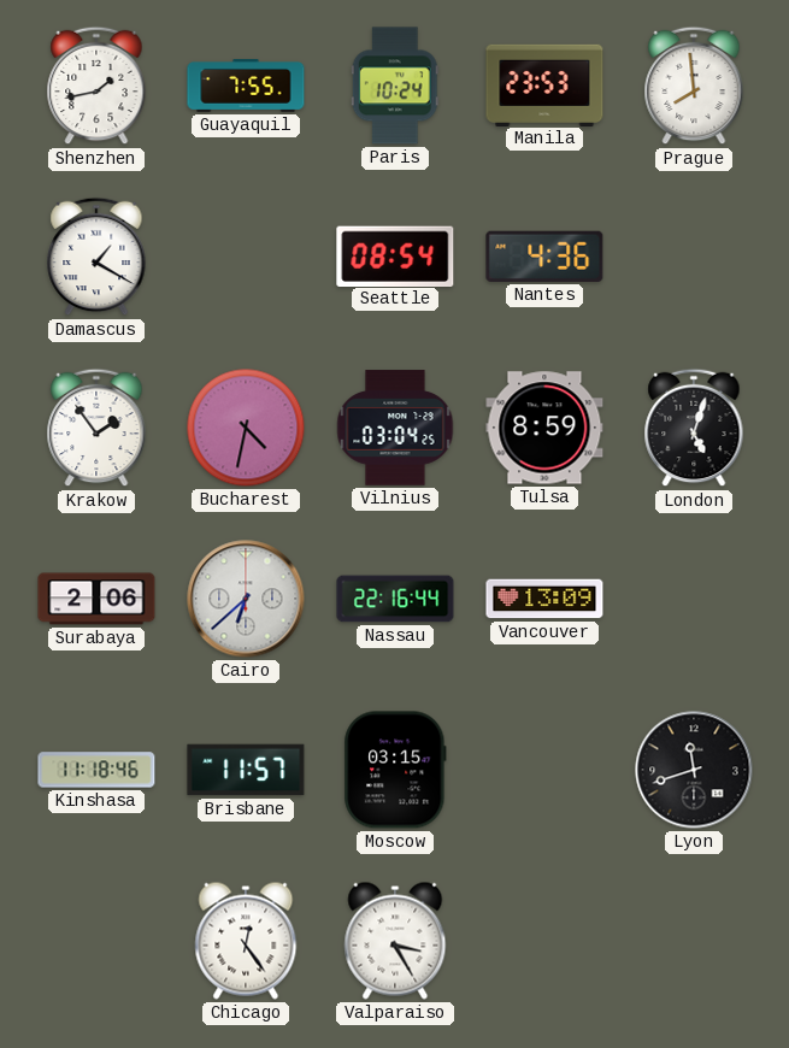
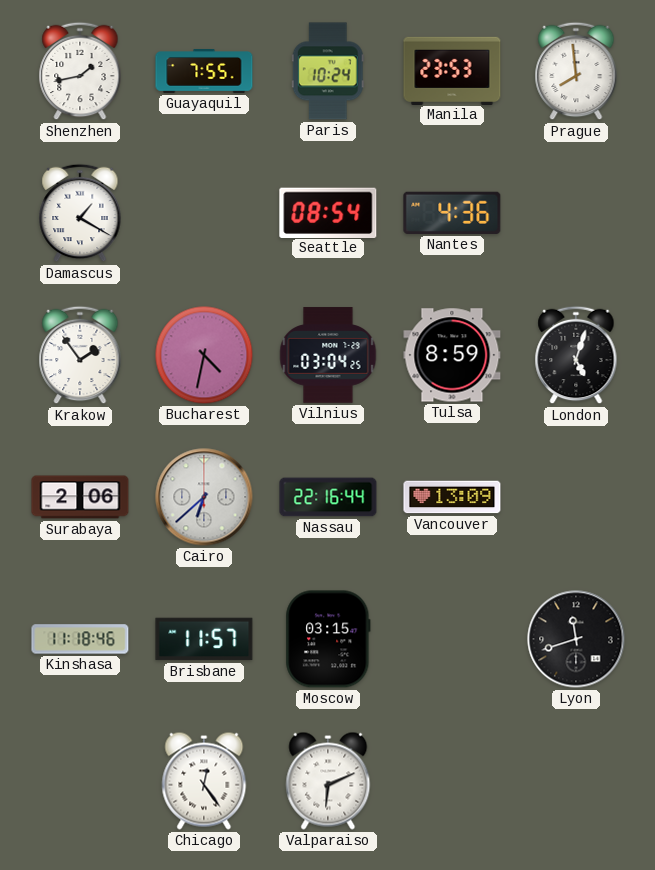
Valparaiso: 3:25 -> 6:11 (328, 781)
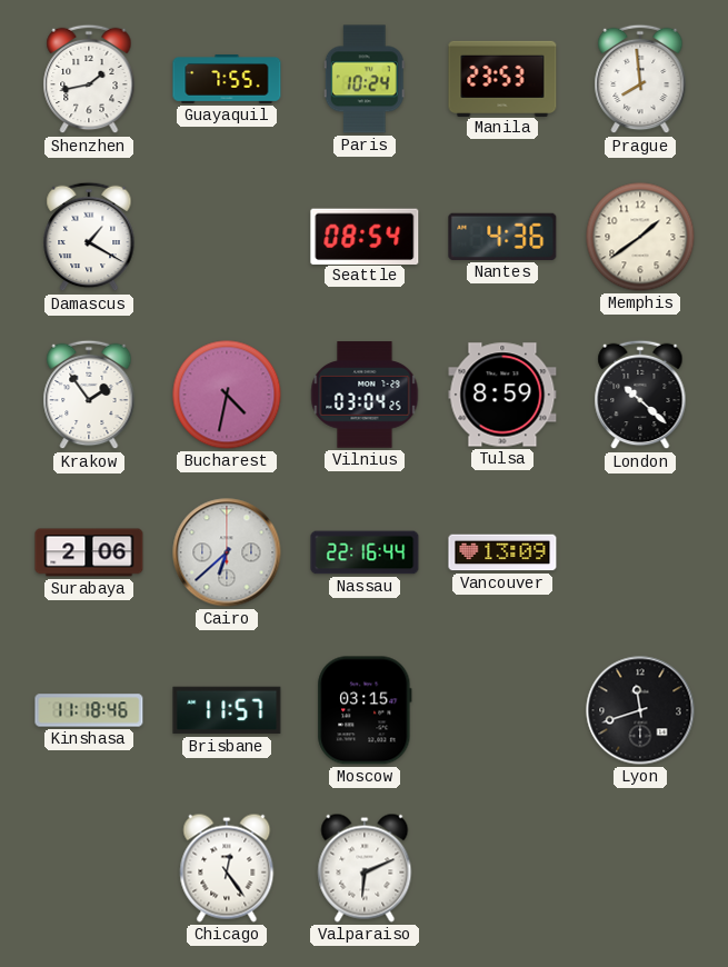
Memphis: none -> 1:39 (640, 237)
London: 5:03 -> 10:22 (640, 395)
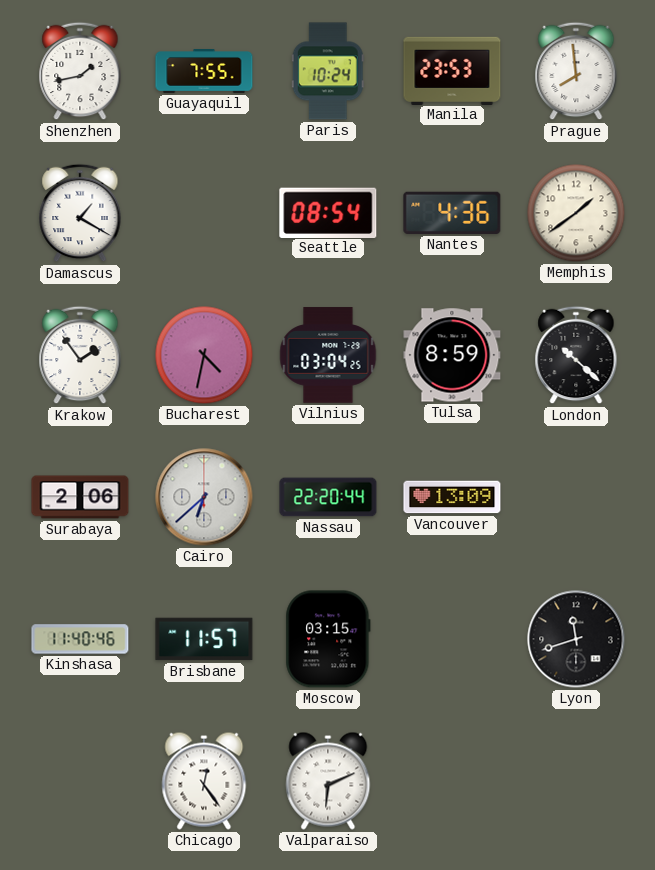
Nassau: 22:16 -> 22:20 (328, 497)
Kinshasa: 11:18 -> 11:40 (80, 639)
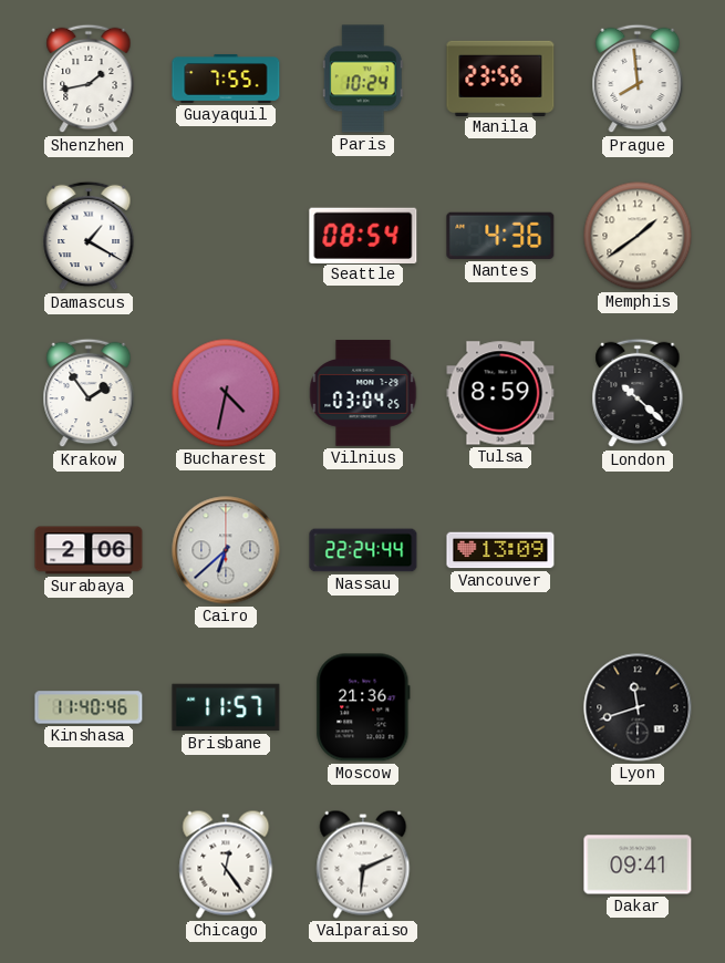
Manila: 23:53 -> 23:56 (500, 77)
Nassau: 22:20 -> 22:24 (363, 550)
Moscow: 03:15 -> 21:36 (363, 707)
Dakar: none -> 09:41 (638, 864)
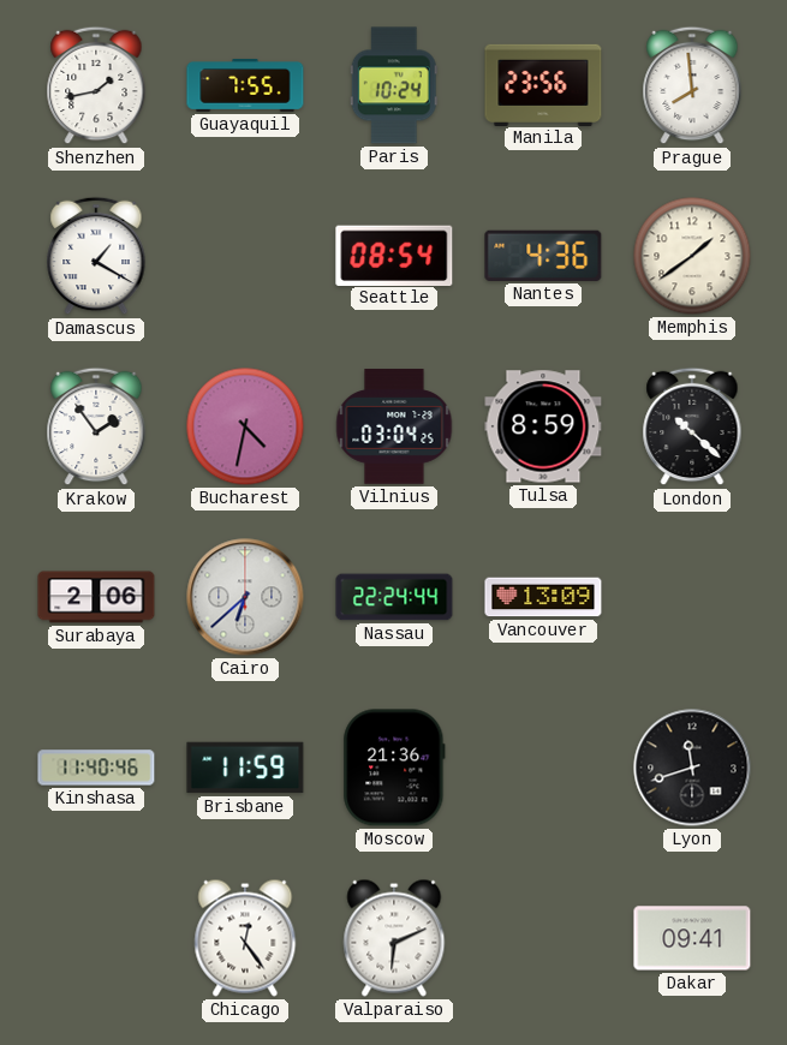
Brisbane: 11:57 -> 11:59 (245, 768)
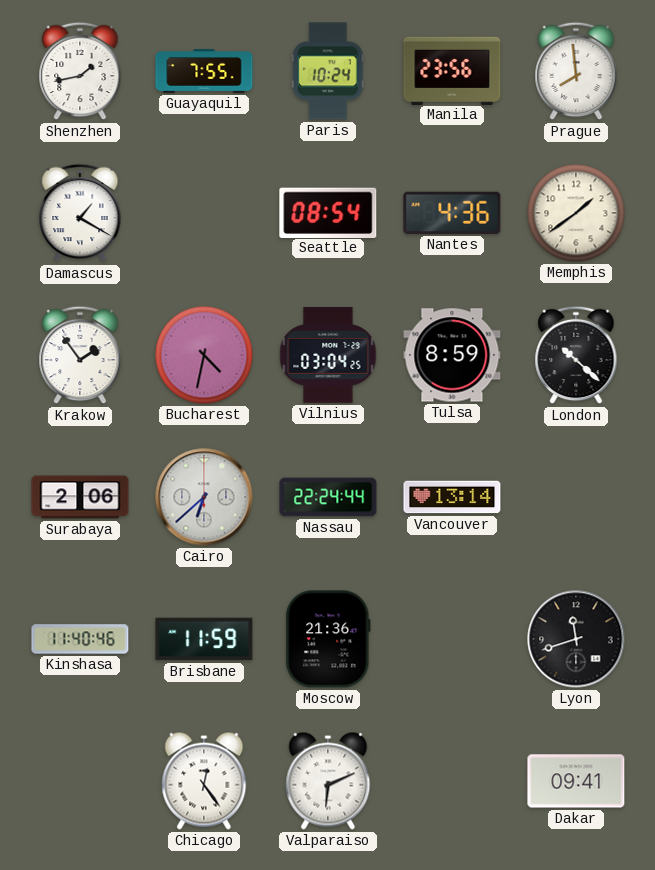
Vancouver: 13:09 -> 13:14 (452, 497)
